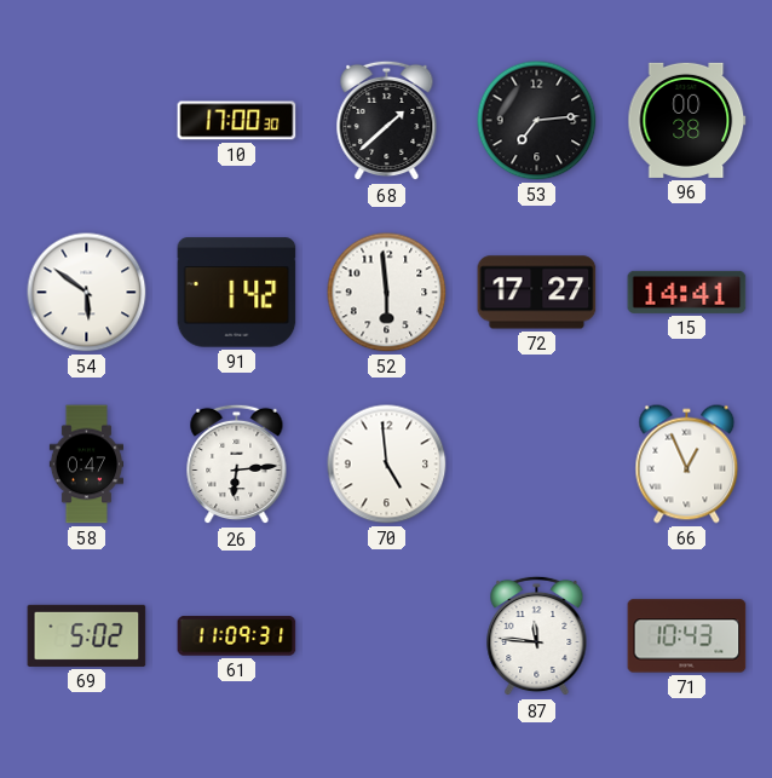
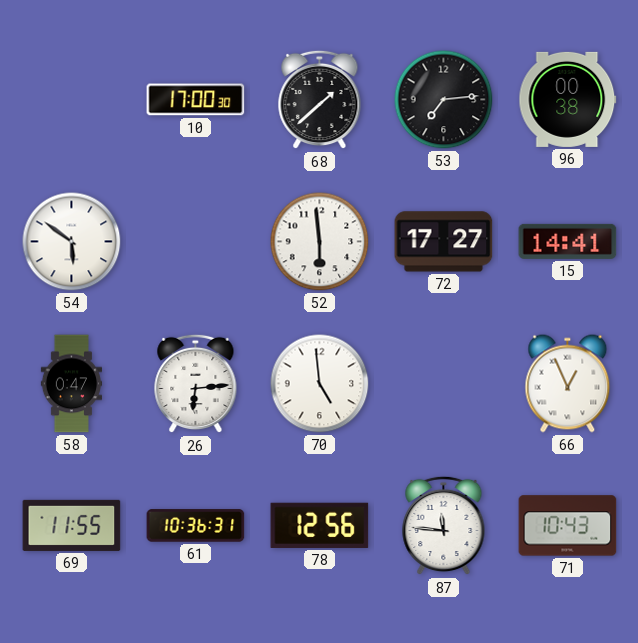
91: 1:42 -> none (237, 293)
69: 5:02 -> 11:55 (72, 525)
61: 11:09 -> 10:36 (196, 526)
78: none -> 12:56 (320, 525)
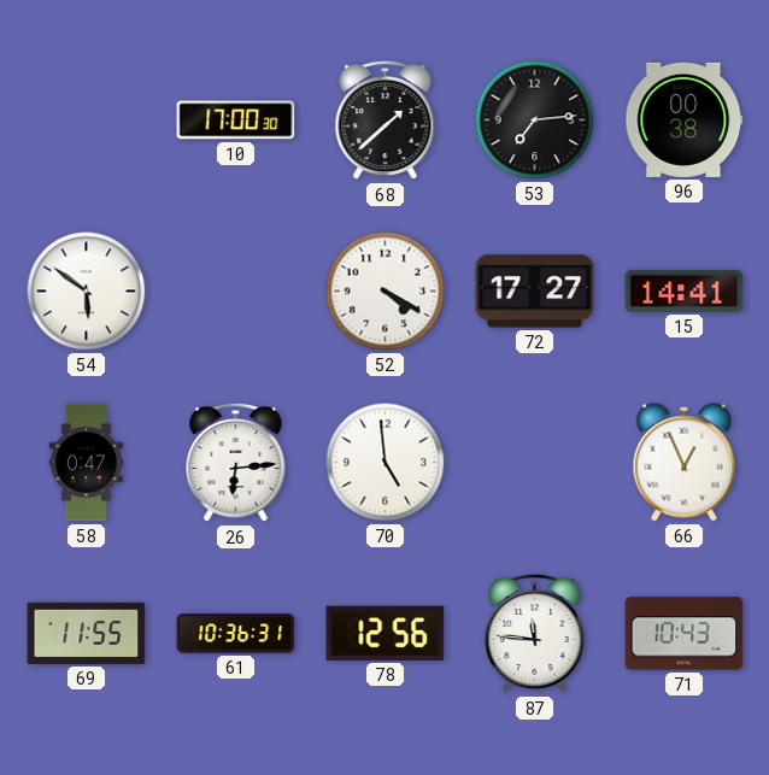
52: 5:59 -> 4:20 (386, 292)
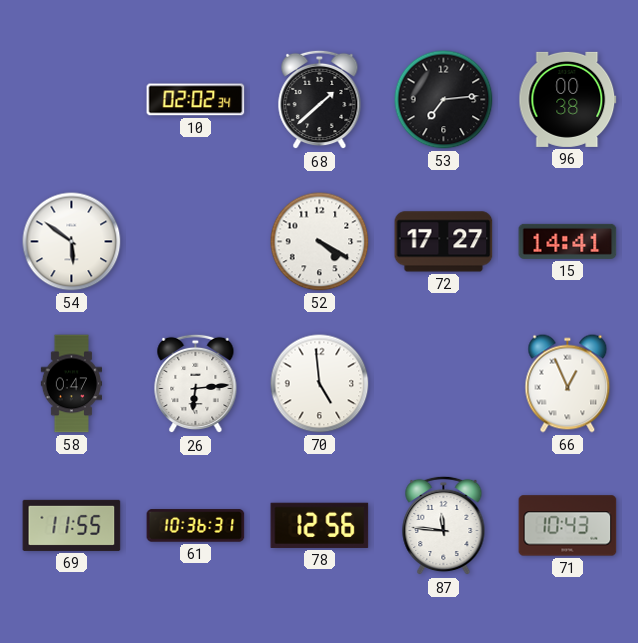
10: 17:00 -> 02:02 (196, 100)
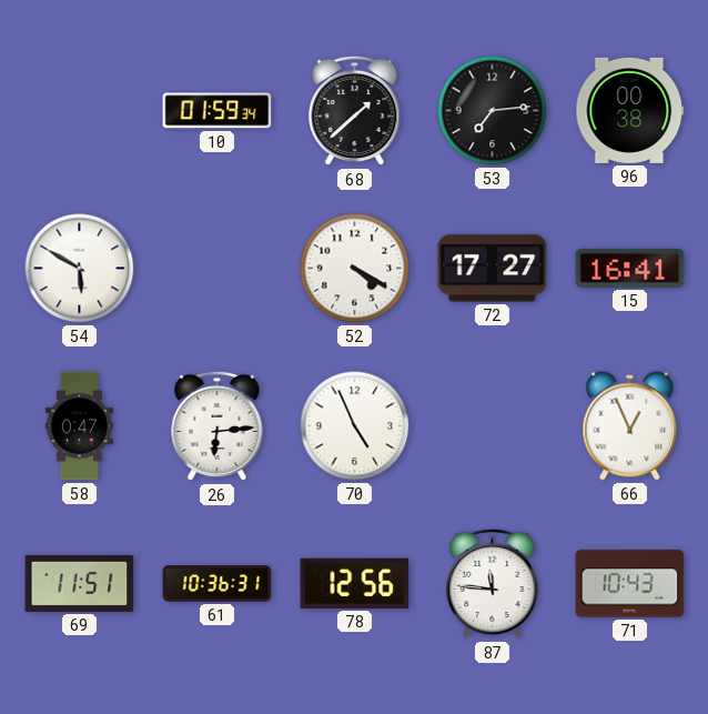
10: 02:02 -> 01:59 (218, 111)
54: 5:51 -> 5:50 (80, 269)
15: 14:41 -> 16:41 (630, 268)
70: 4:59 -> 4:56 (355, 426)
69: 11:55 -> 11:51 (80, 583)
